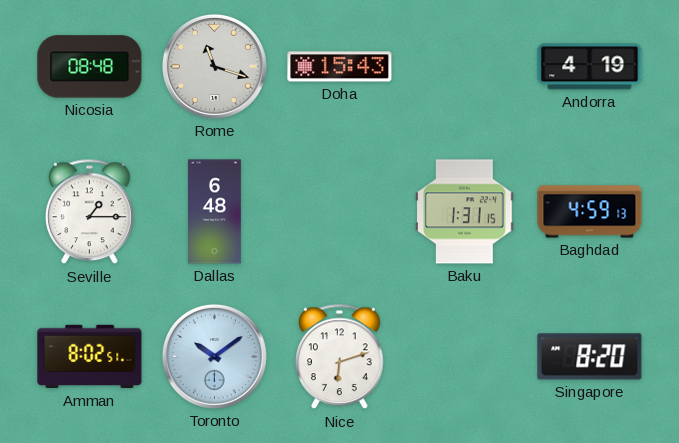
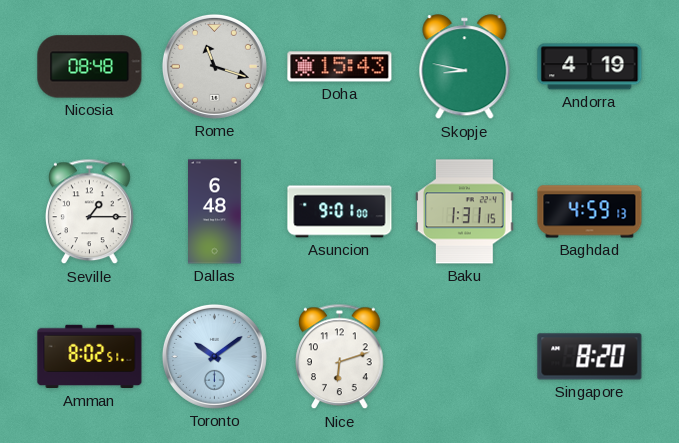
Skopje: none -> 8:47 (465, 67)
Asuncion: none -> 9:01 (340, 212)
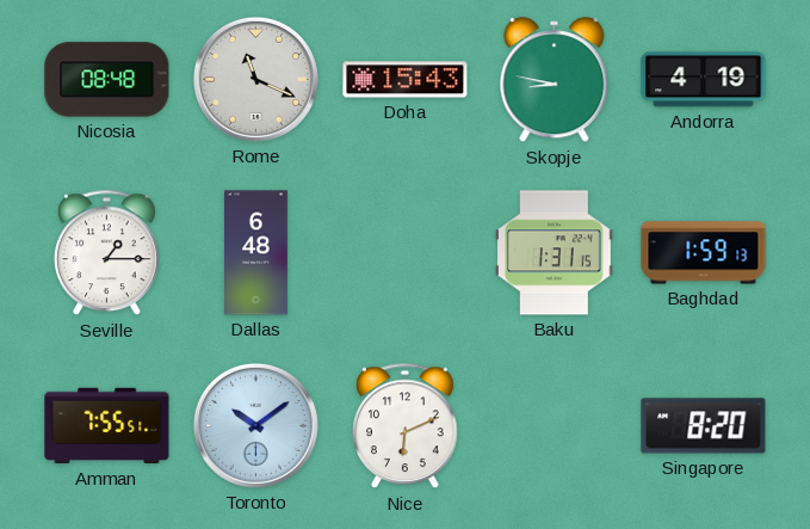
Rome: 11:18 -> 11:19 (255, 79)
Asuncion: 9:01 -> none (340, 212)
Baghdad: 4:59 -> 1:59 (704, 253)
Amman: 8:02 -> 7:55 (107, 426)
Nice: 6:12 -> 6:11 (406, 426)
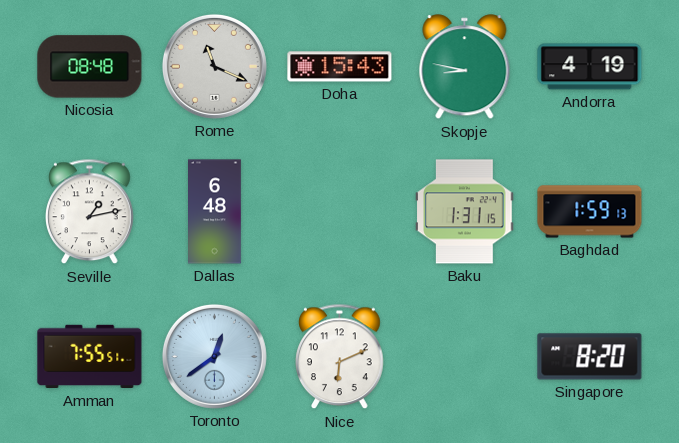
Seville: 1:15 -> 1:13 (90, 212)
Toronto: 10:09 -> 12:39 (214, 356)
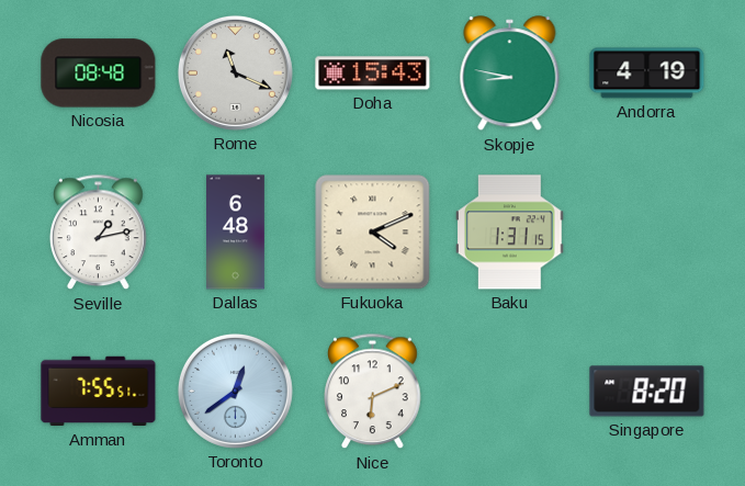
Fukuoka: none -> 4:11 (373, 233)
Baghdad: 1:59 -> none (590, 212)
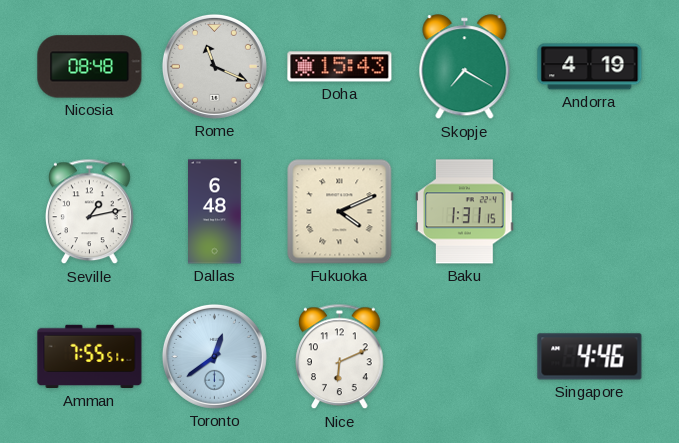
Skopje: 8:47 -> 7:20 (465, 67)
Singapore: 8:20 -> 4:46 (590, 357)
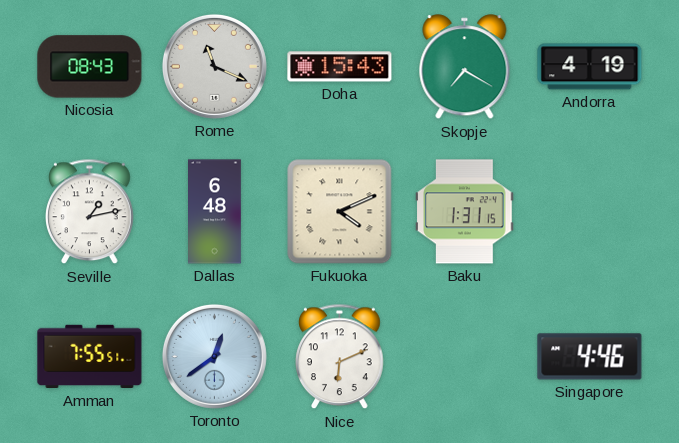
Nicosia: 08:48 -> 08:43 (90, 67)
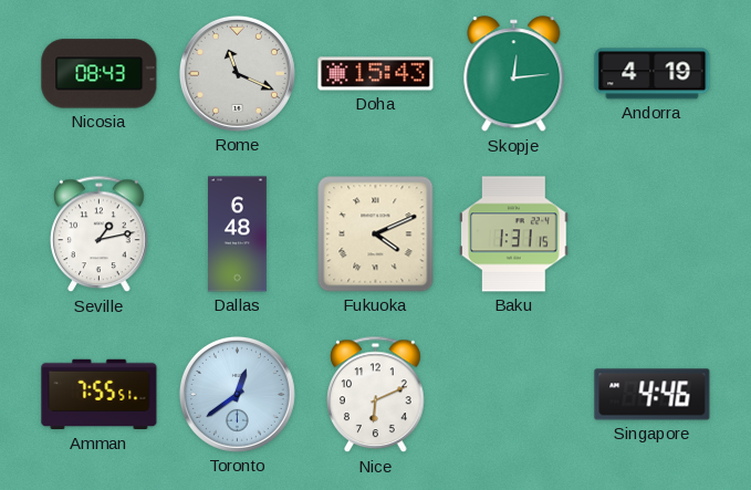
Skopje: 7:20 -> 12:14 (514, 74)
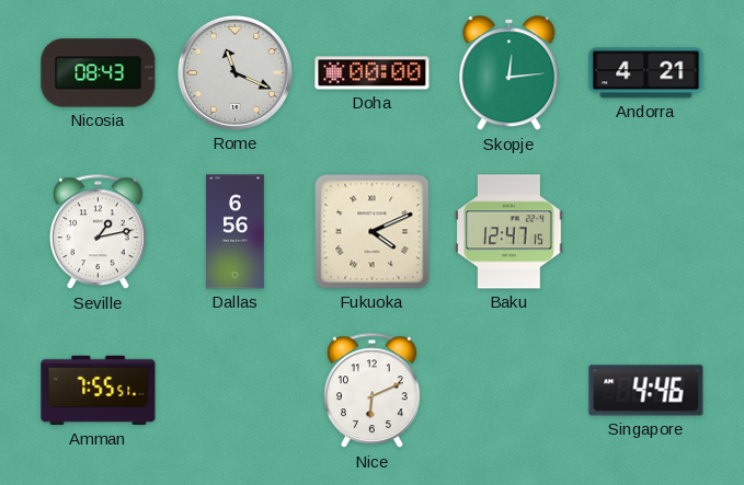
Doha: 15:43 -> 00:00 (373, 73)
Andorra: 4:19 -> 4:21 (646, 73)
Dallas: 6:48 -> 6:56 (236, 232)
Baku: 1:31 -> 12:47 (510, 232)
Toronto: 12:39 -> none (237, 394)
